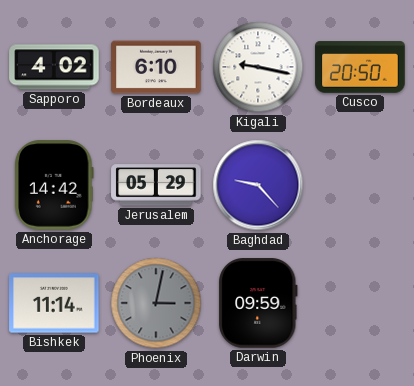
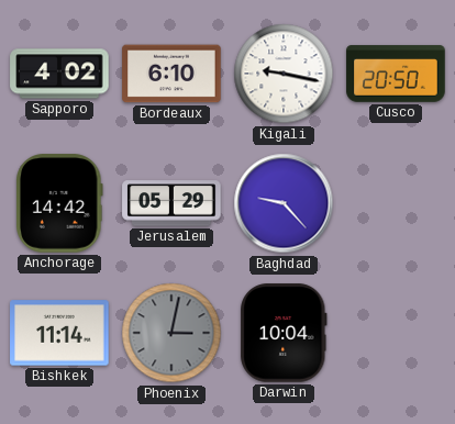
Darwin: 09:59 -> 10:04 (284, 333)
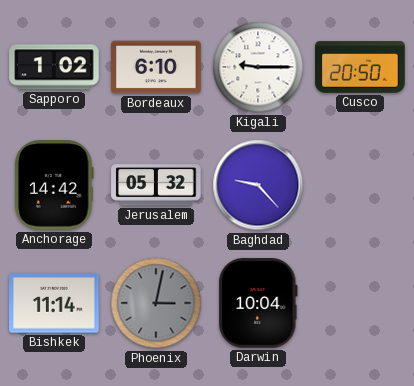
Sapporo: 4:02 -> 1:02 (54, 67)
Kigali: 9:17 -> 9:15 (258, 67)
Jerusalem: 05:29 -> 05:32 (156, 185)
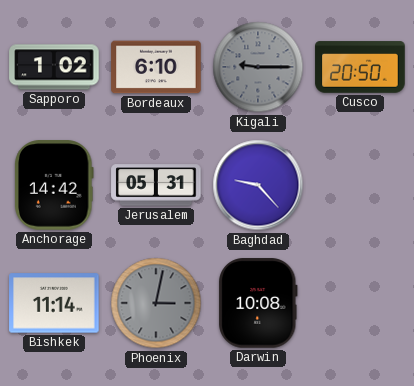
Kigali dial: white -> grey (258, 67)
Jerusalem: 05:32 -> 05:31 (156, 185)
Darwin: 10:04 -> 10:08 (258, 303)
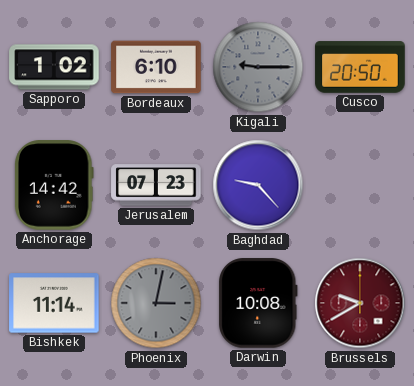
Jerusalem: 05:31 -> 07:23 (156, 185)
Brussels: none -> 9:40 (360, 303)
